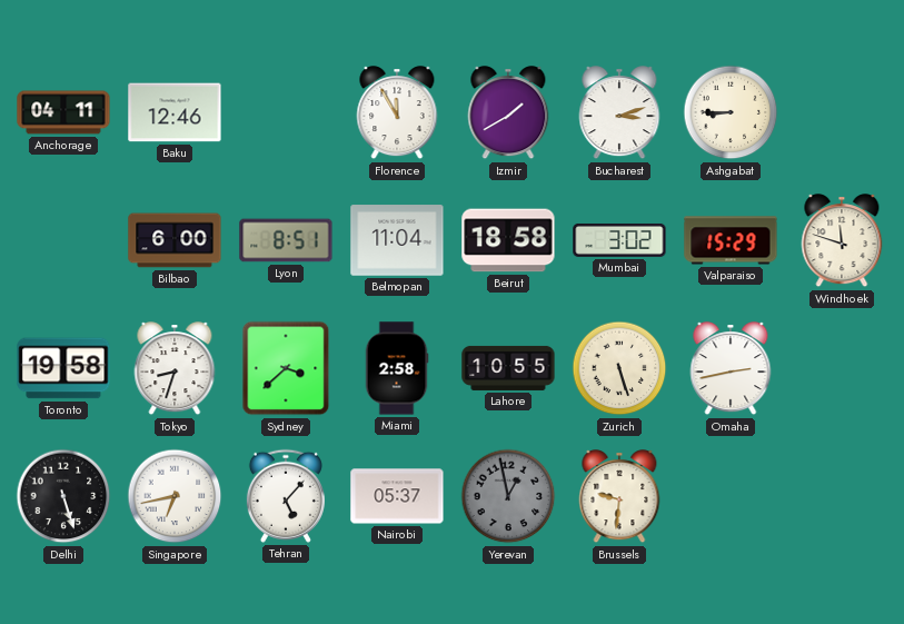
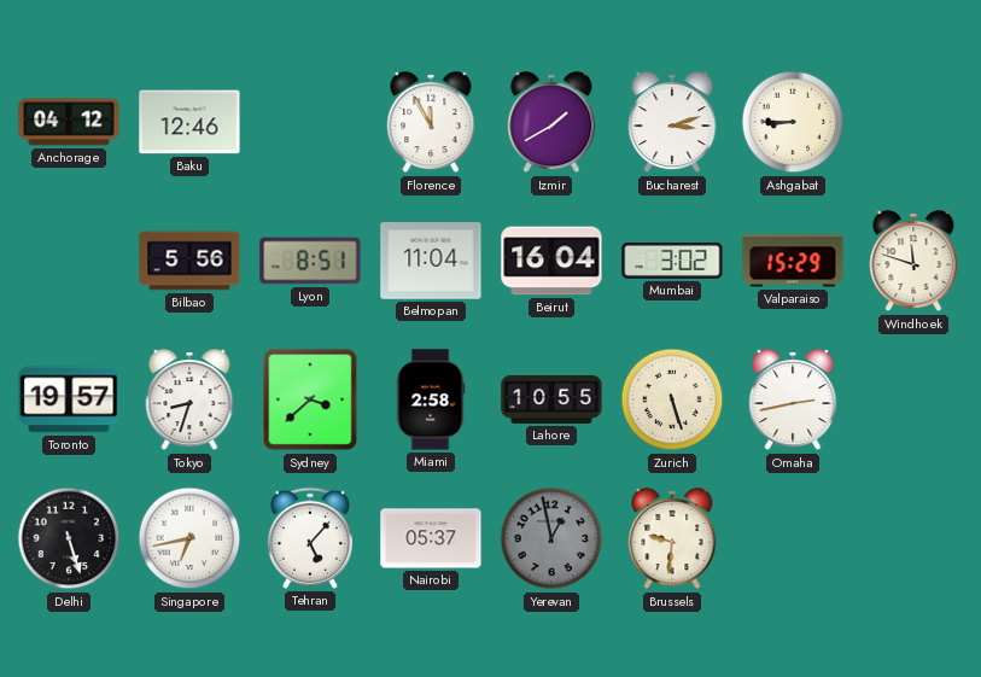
Anchorage: 04:11 -> 04:12 (69, 122)
Bilbao: 6:00 -> 5:56 (189, 261)
Beirut: 18:58 -> 16:04 (551, 261)
Toronto: 19:58 -> 19:57 (69, 399)
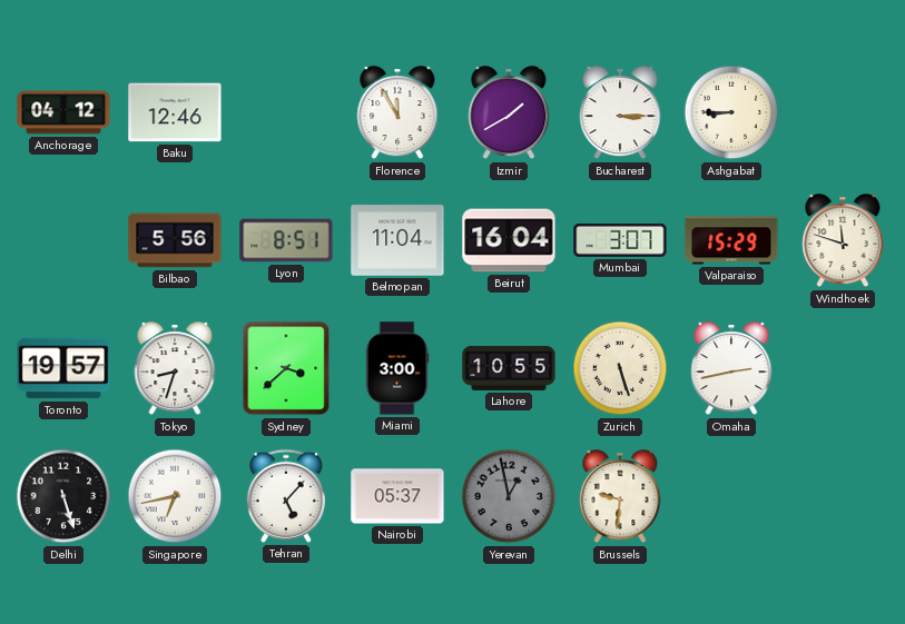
Bucharest: 3:12 -> 3:15 (620, 113)
Mumbai: 3:02 -> 3:07 (620, 240)
Miami: 2:58 -> 3:00 (397, 368)
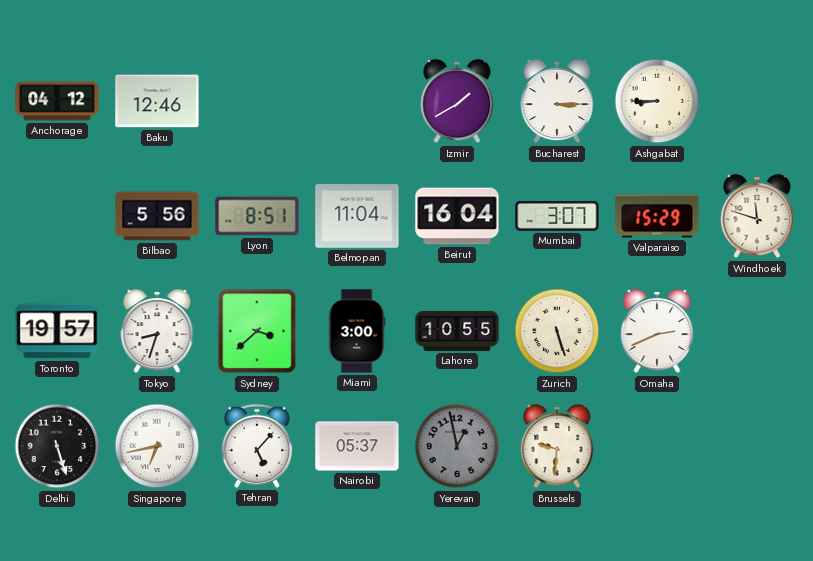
Florence: 11:55 -> none (397, 113)
Omaha: 2:43 -> 2:41 (657, 332)
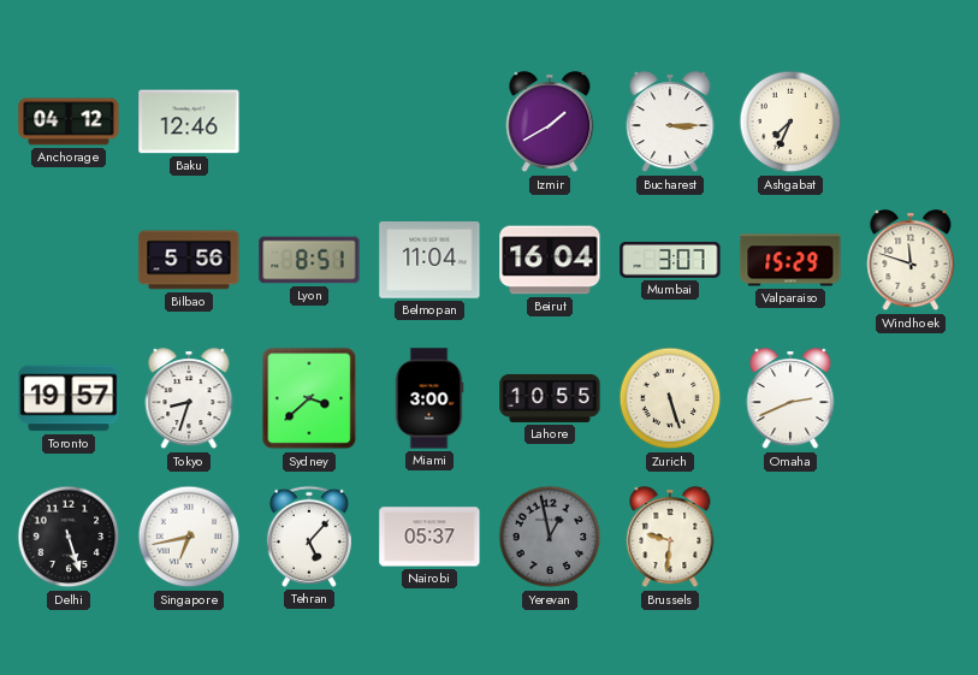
Ashgabat: 8:45 -> 7:34 (790, 122)
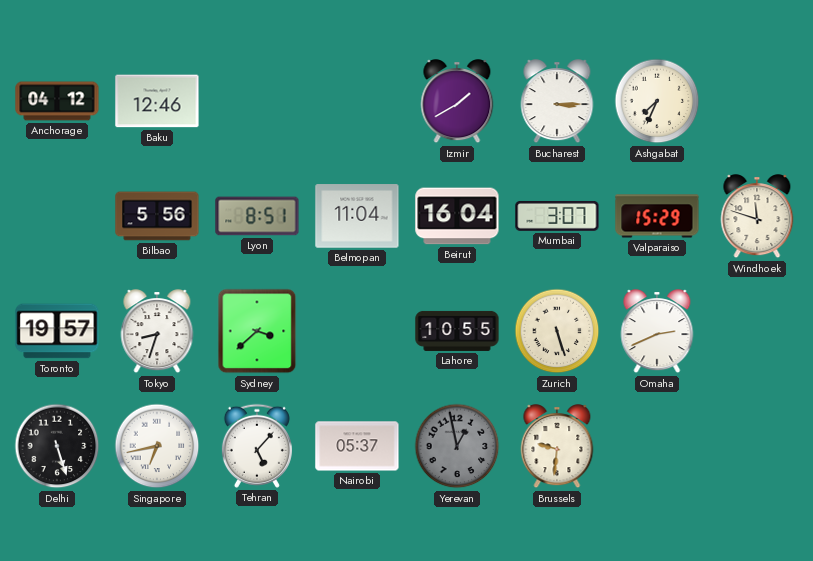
Miami: 3:00 -> none (429, 398)
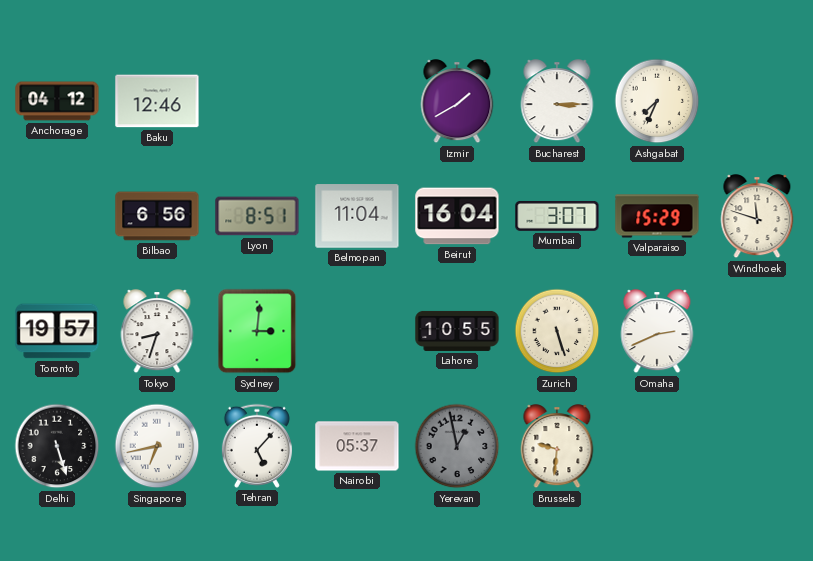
Bilbao: 5:56 -> 6:56 (157, 216)
Sydney: 3:38 -> 3:01 (257, 331)
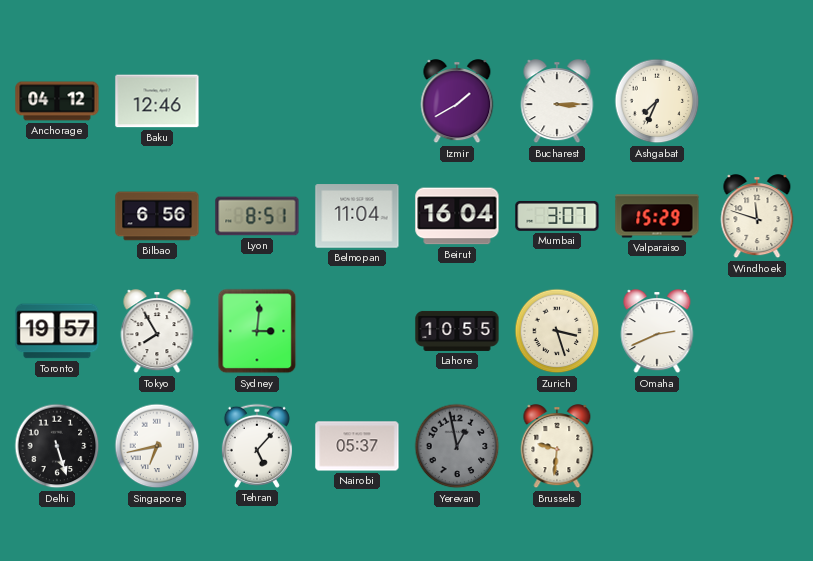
Tokyo: 8:33 -> 7:55 (157, 332)
Zurich: 5:27 -> 3:27 (557, 331)
